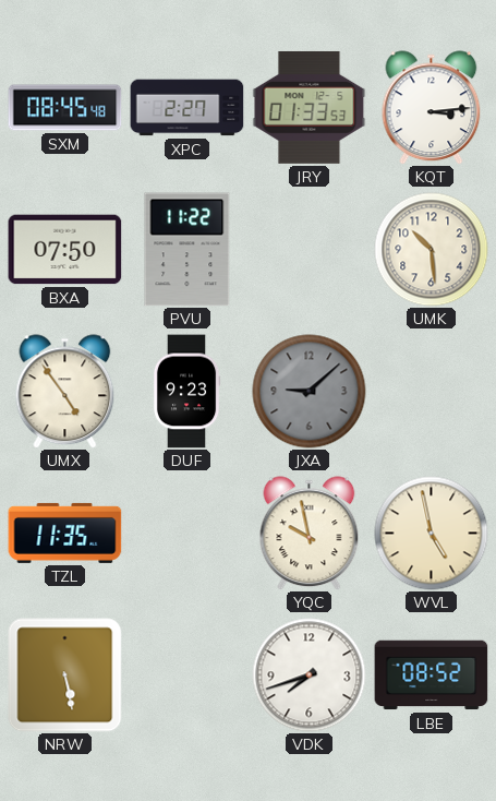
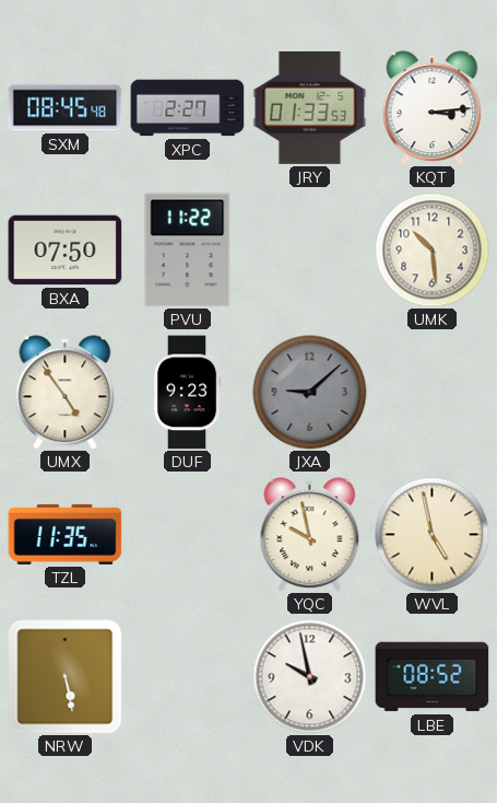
VDK: 7:42 -> 9:58 (310, 677)
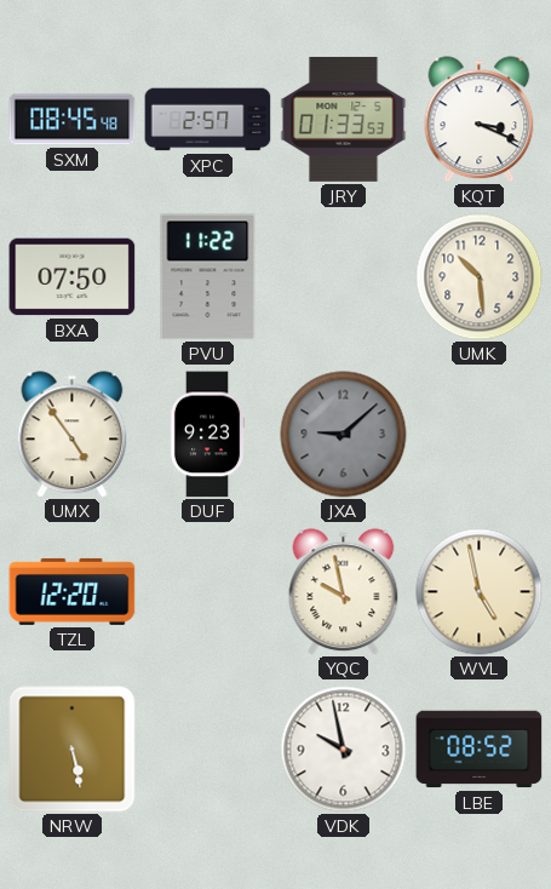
XPC: 2:27 -> 2:57 (208, 120)
KQT: 3:14 -> 3:19 (480, 120)
TZL: 11:35 -> 12:20 (73, 591)
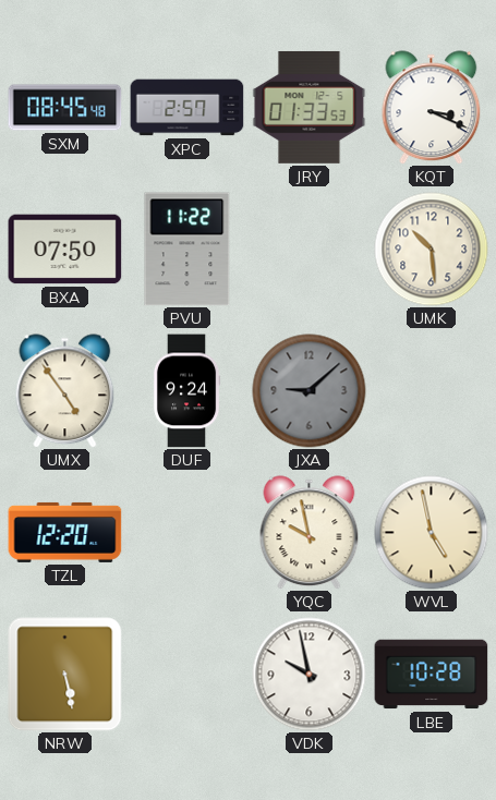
DUF: 9:23 -> 9:24 (186, 391)
LBE: 08:52 -> 10:28 (432, 675)
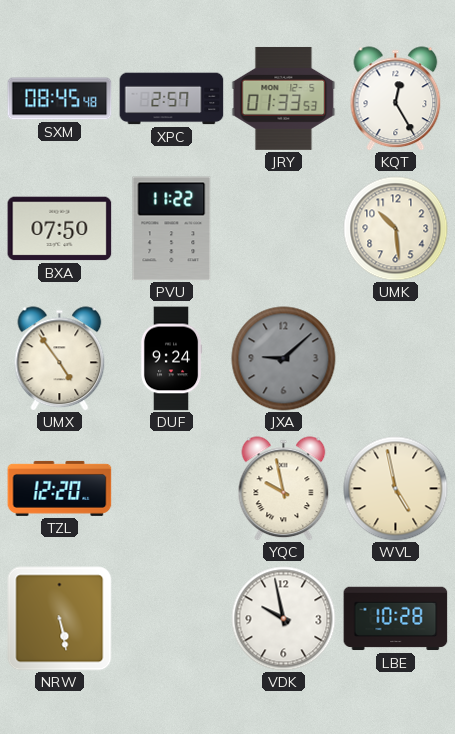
KQT: 3:19 -> 12:25 (396, 99)
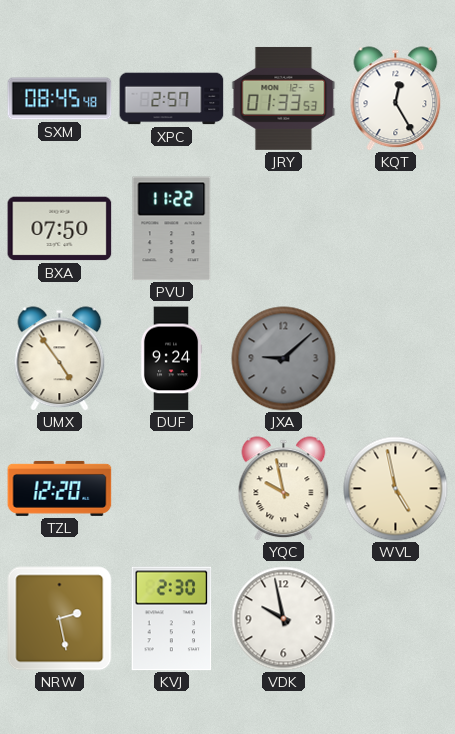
UMK: 10:29 -> none (396, 229)
NRW: 5:28 -> 2:28 (60, 619)
KVJ: none -> 2:30 (172, 619)
LBE: 10:28 -> none (396, 619)
